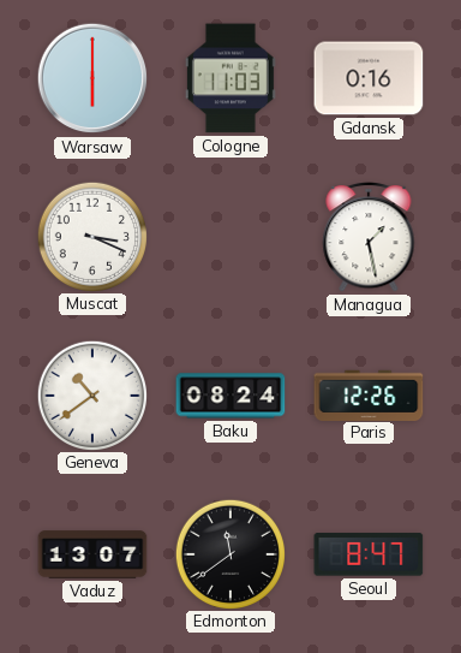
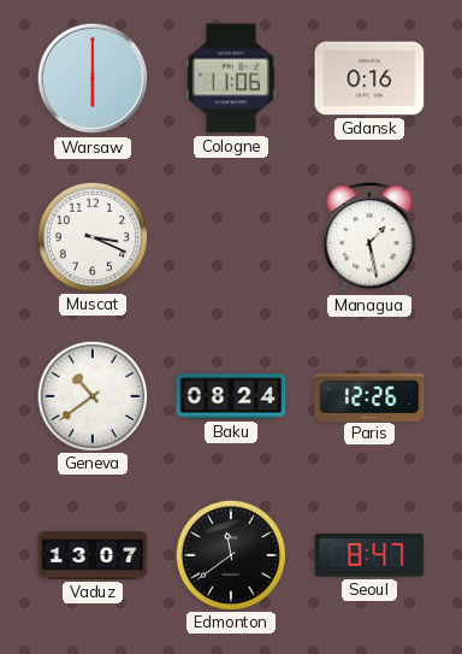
Cologne: 11:03 -> 11:06 (231, 78)
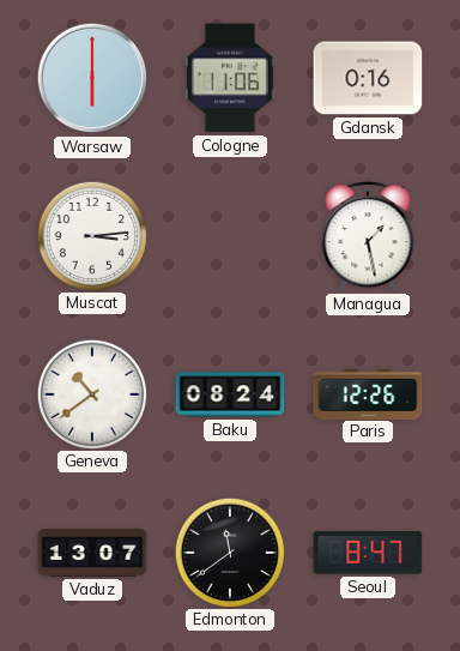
Muscat: 3:19 -> 3:14 (91, 235)
